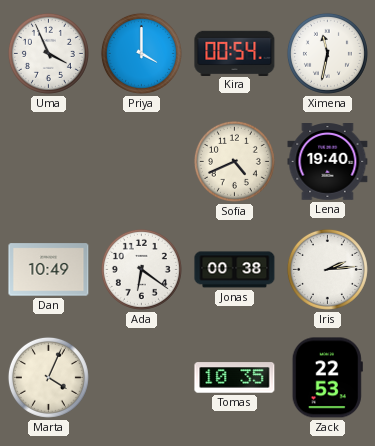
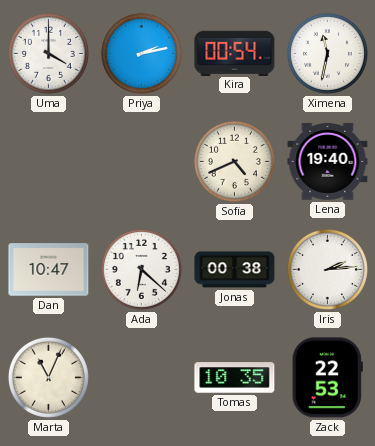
Uma: 3:56 -> 4:00 (48, 53)
Priya: 4:00 -> 2:13 (141, 53)
Dan: 10:49 -> 10:47 (49, 270)
Ada: 6:21 -> 6:22 (141, 269)
Marta: 4:04 -> 11:04 (48, 377)
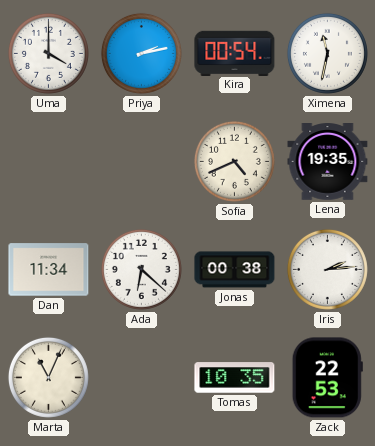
Lena: 19:40 -> 19:35 (328, 162)
Dan: 10:47 -> 11:34 (49, 270)
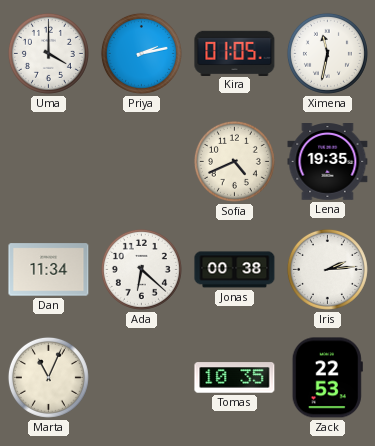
Kira: 00:54 -> 01:05 (235, 53)
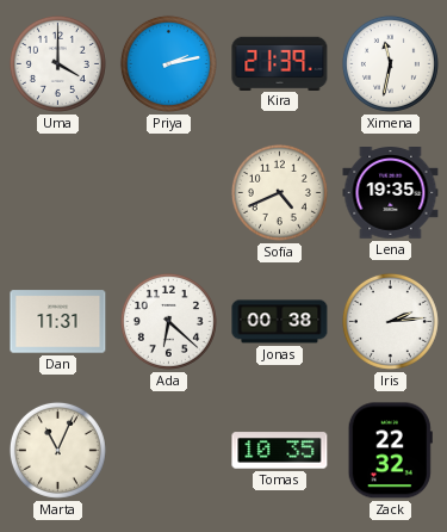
Kira: 01:05 -> 21:39 (280, 63)
Dan: 11:34 -> 11:31 (58, 322)
Zack: 22:53 -> 22:32 (390, 451)
